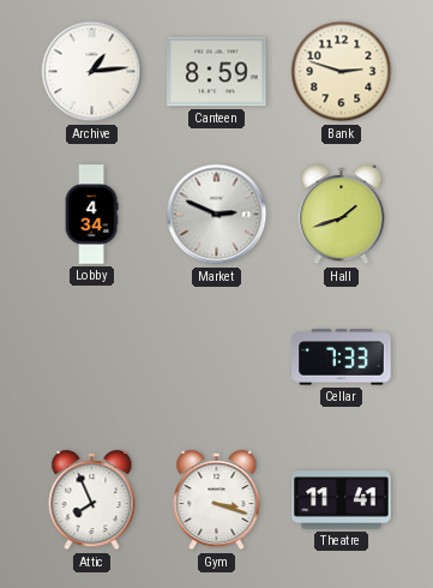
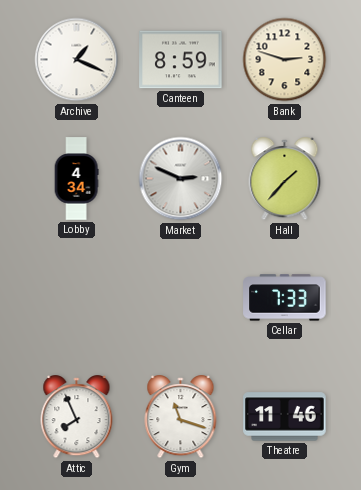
Archive: 1:14 -> 1:19 (77, 60)
Hall: 1:42 -> 1:37 (285, 179)
Gym: 3:18 -> 11:18 (181, 417)
Theatre: 11:41 -> 11:46 (285, 417)
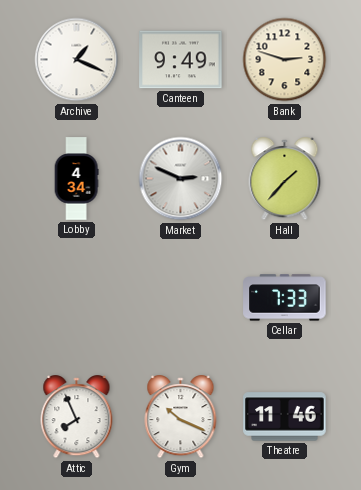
Canteen: 8:59 -> 9:49 (181, 60)
Gym: 11:18 -> 10:19 (181, 417)
